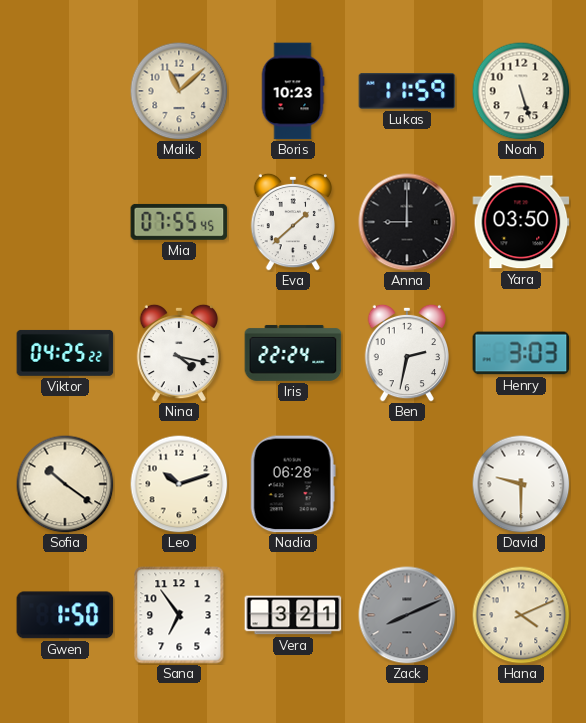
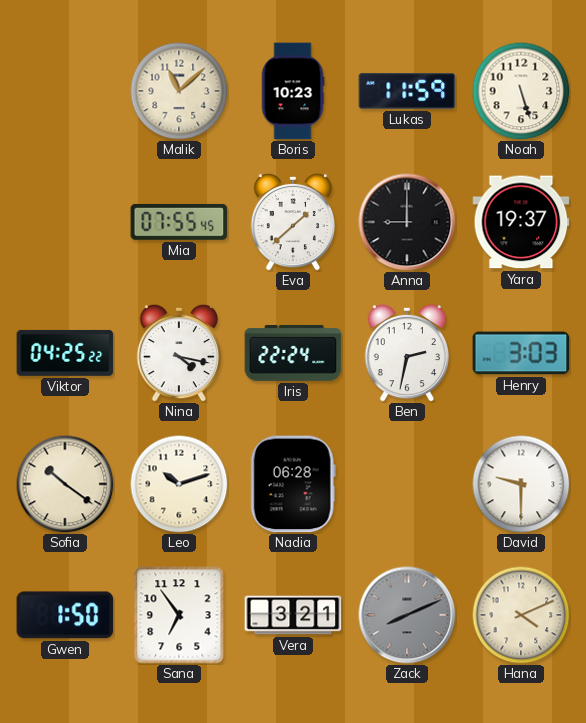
Yara: 03:50 -> 19:37 (521, 222)
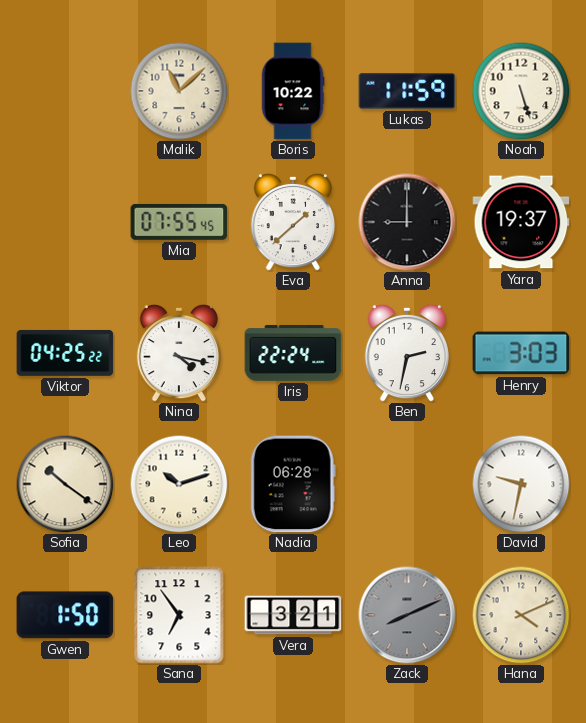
Boris: 10:23 -> 10:22 (293, 91)
David: 9:30 -> 9:32 (521, 484)
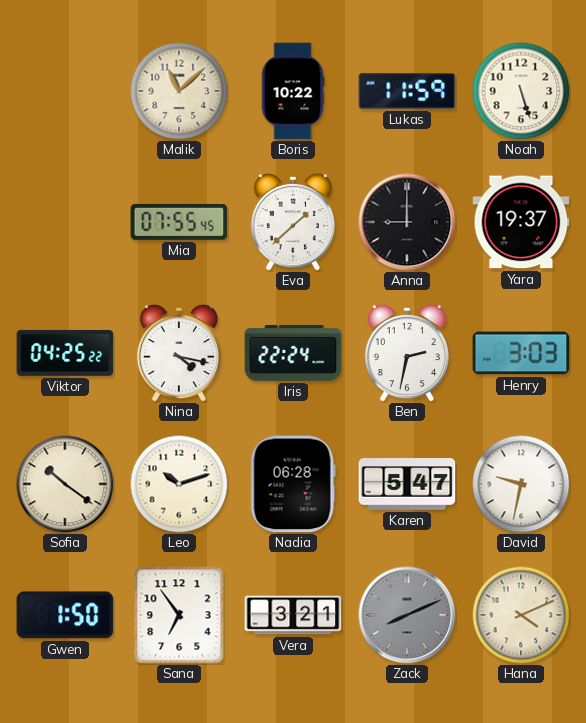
Karen: none -> 5:47 (407, 484)
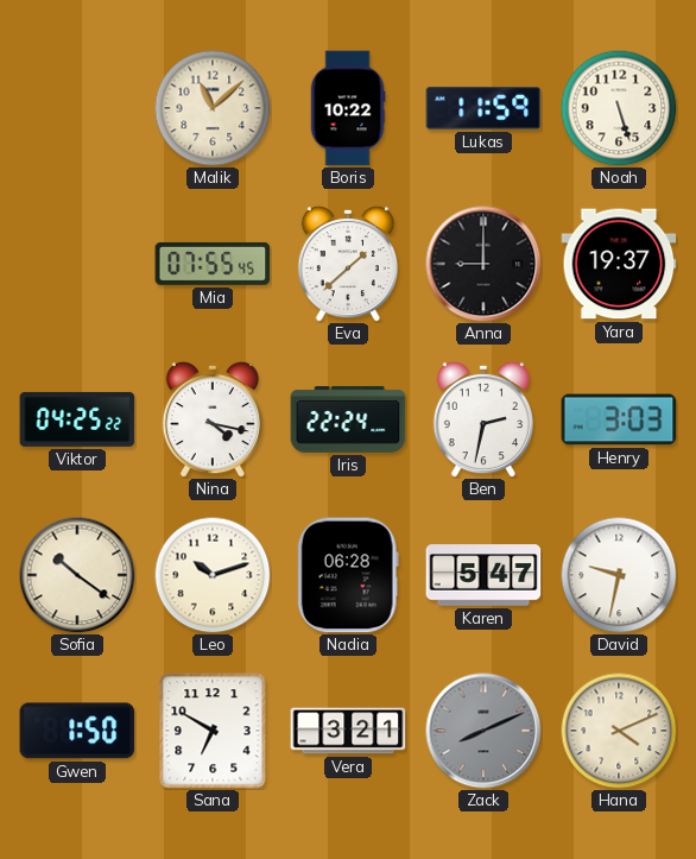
Sana: 6:54 -> 6:50 (213, 731)
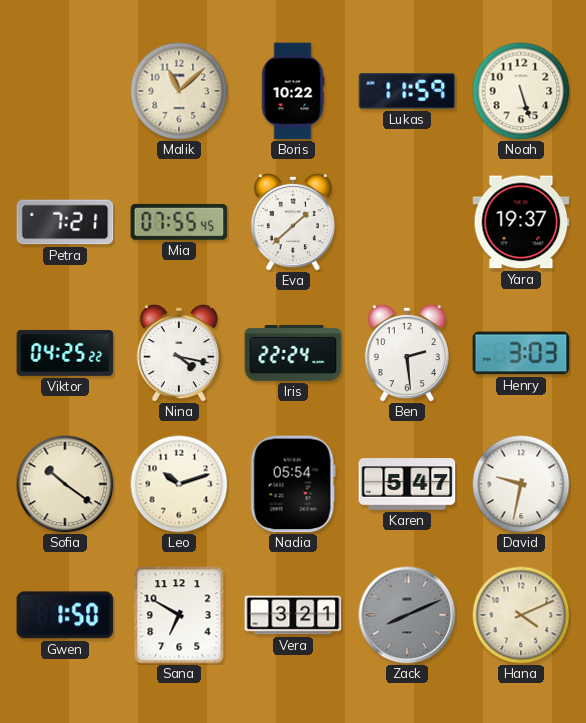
Petra: none -> 7:21 (65, 222)
Anna: 9:00 -> none (483, 264)
Ben: 2:32 -> 2:29 (406, 353)
Nadia: 06:28 -> 05:54 (293, 484)
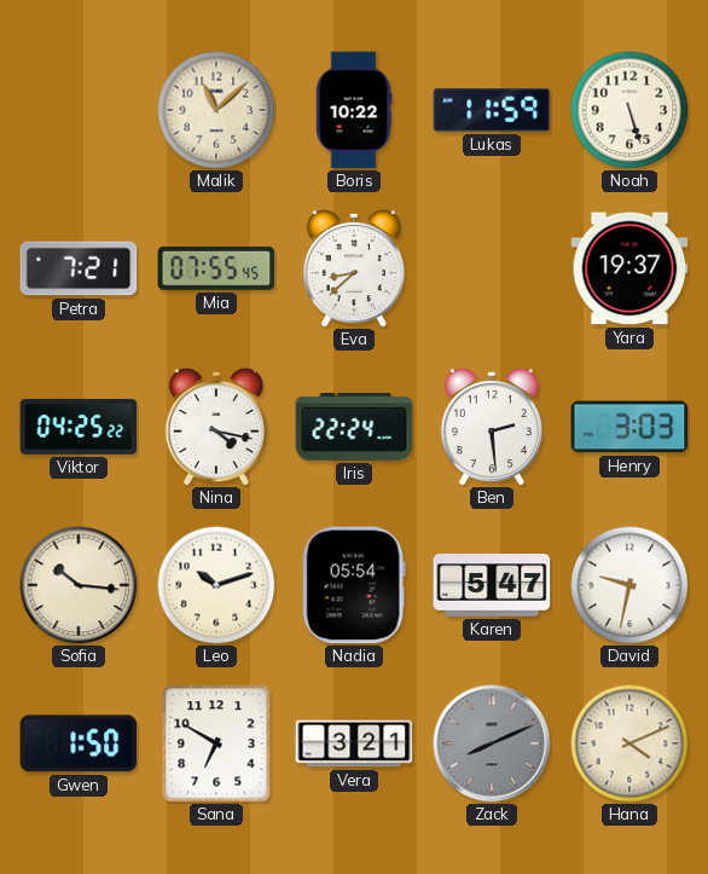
Eva: 1:38 -> 8:38 (353, 268)
Sofia: 10:21 -> 10:16 (79, 585)
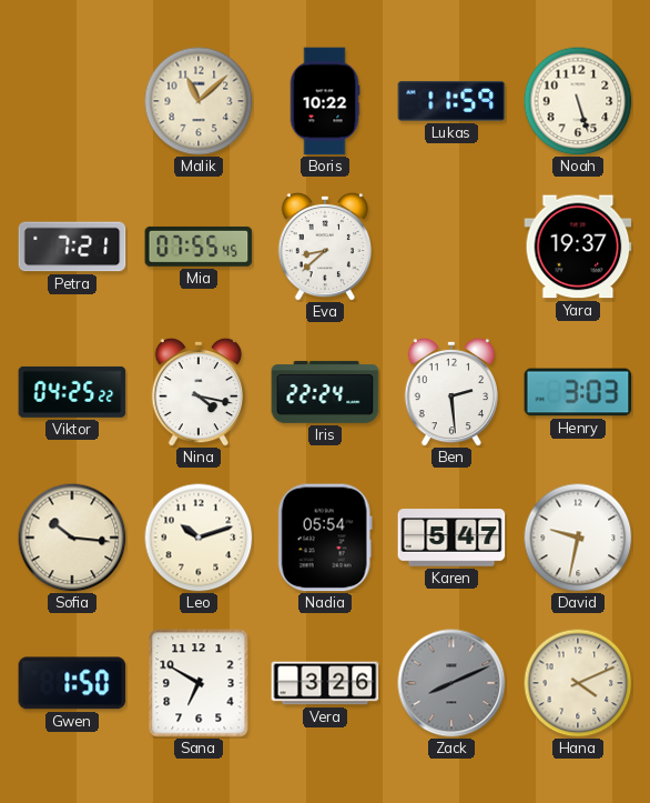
Vera: 3:21 -> 3:26 (325, 683)
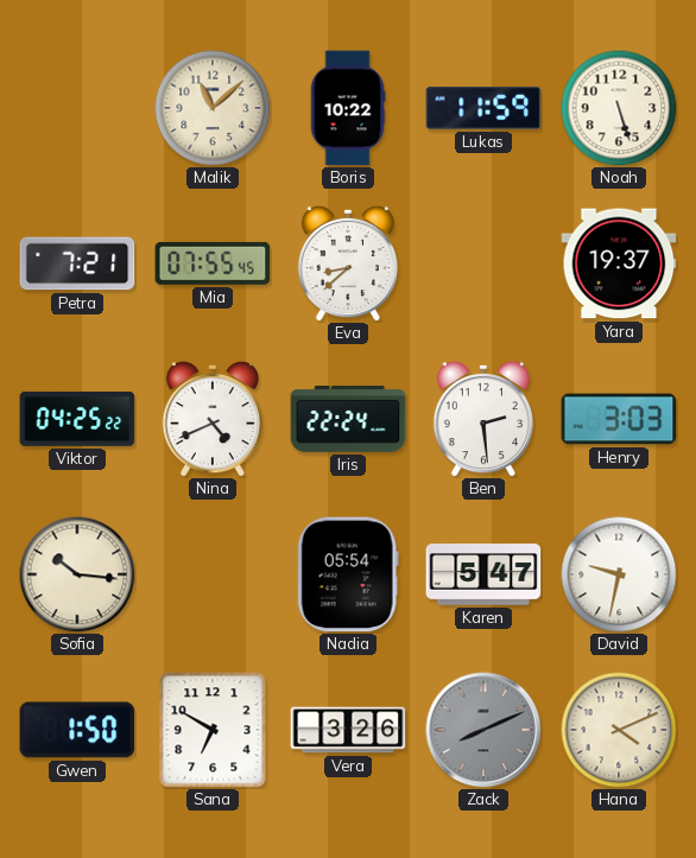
Nina: 4:17 -> 4:41 (211, 419)
Leo: 10:12 -> none (199, 538)
